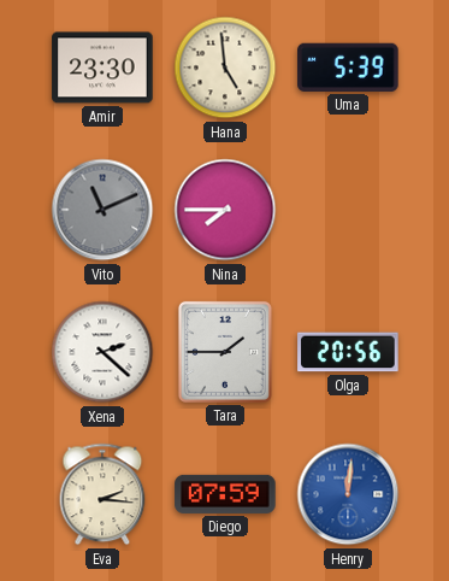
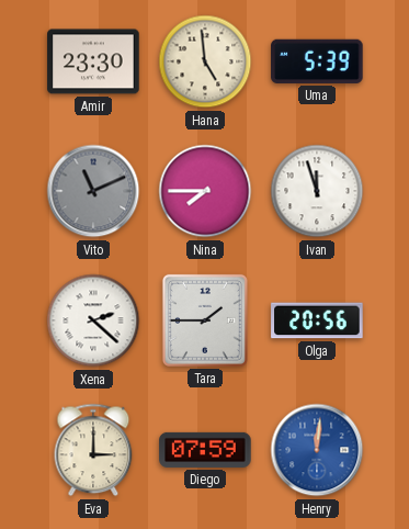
Ivan: none -> 11:57 (317, 191)
Eva: 2:16 -> 3:00 (93, 450)
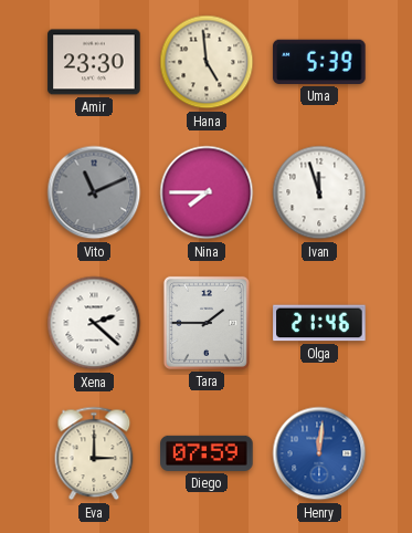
Olga: 20:56 -> 21:46 (319, 323)
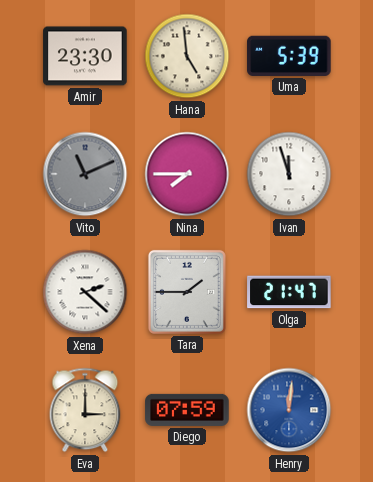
Olga: 21:46 -> 21:47 (289, 292)
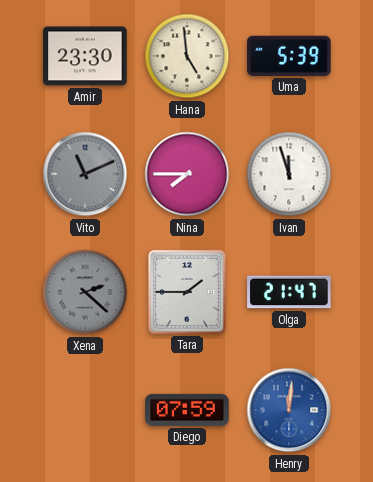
Xena dial: white -> grey (85, 292)
Eva: 3:00 -> none (85, 410)
